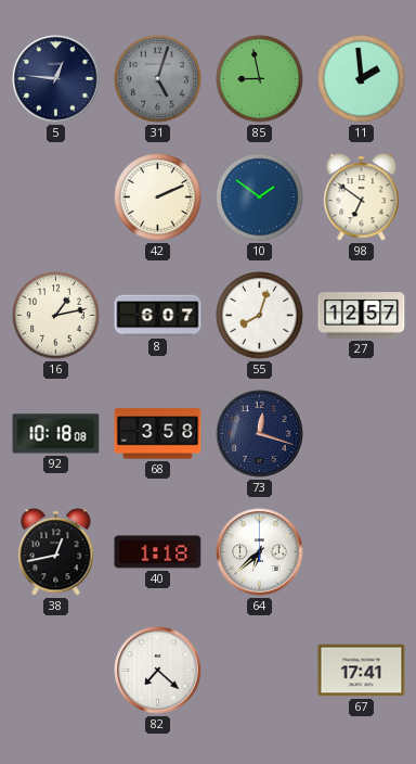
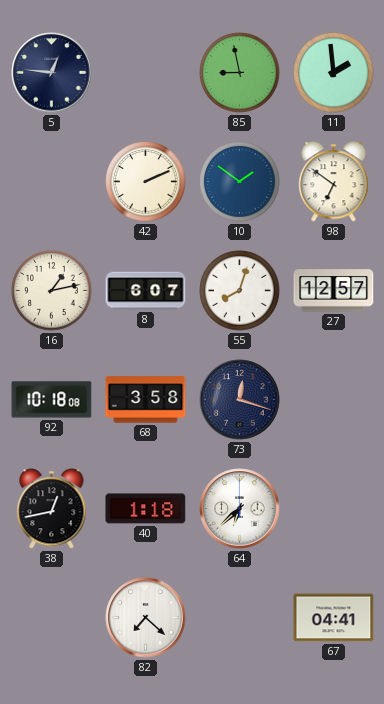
31: 5:03 -> none (158, 79)
67: 17:41 -> 04:41 (334, 618)
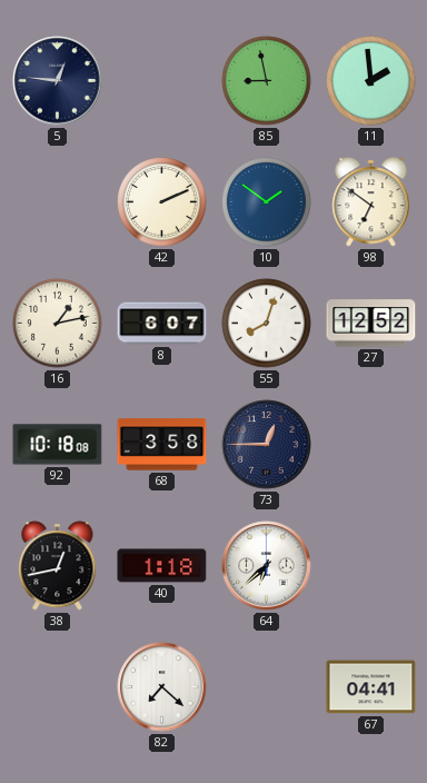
27: 12:57 -> 12:52 (371, 324)
73: 12:18 -> 12:45 (267, 445)
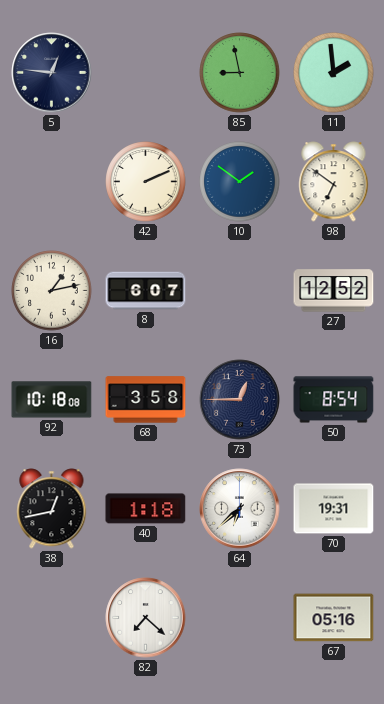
55: 8:03 -> none (267, 324)
50: none -> 8:54 (334, 400)
70: none -> 19:31 (334, 509)
67: 04:41 -> 05:16 (334, 618)
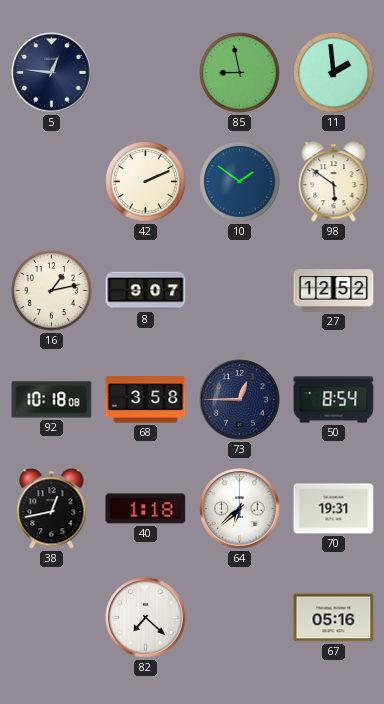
98: 6:51 -> 5:51 (334, 182)
8: 6:07 -> 9:07 (146, 291)
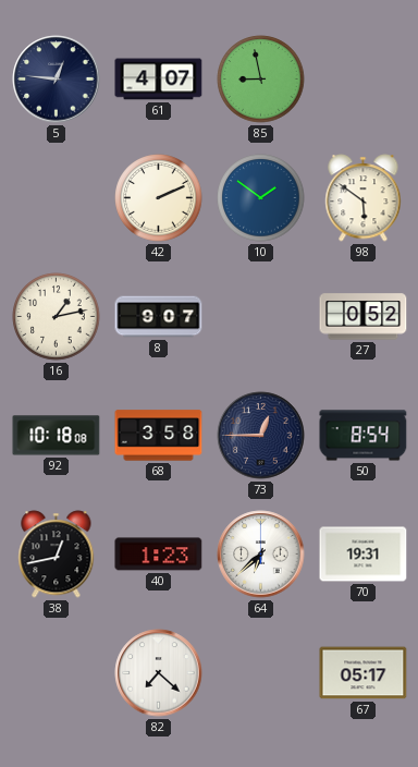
61: none -> 4:07 (159, 80)
11: 1:59 -> none (334, 73)
27: 12:52 -> 0:52 (364, 317)
40: 1:18 -> 1:23 (159, 555)
67: 05:16 -> 05:17 (364, 673)
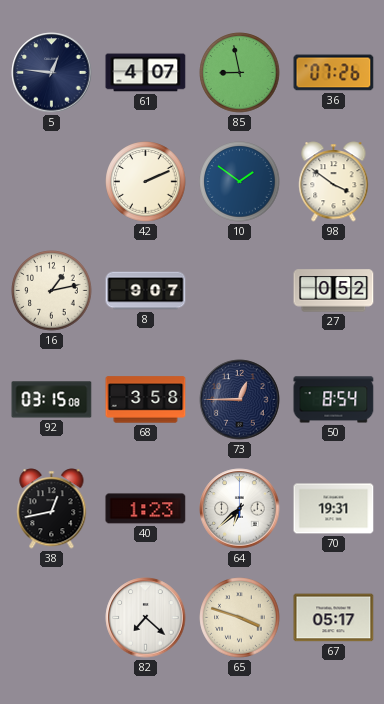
36: none -> 07:26 (334, 73)
98: 5:51 -> 3:51 (334, 182)
92: 10:18 -> 03:15 (52, 400)
65: none -> 3:48 (240, 618)
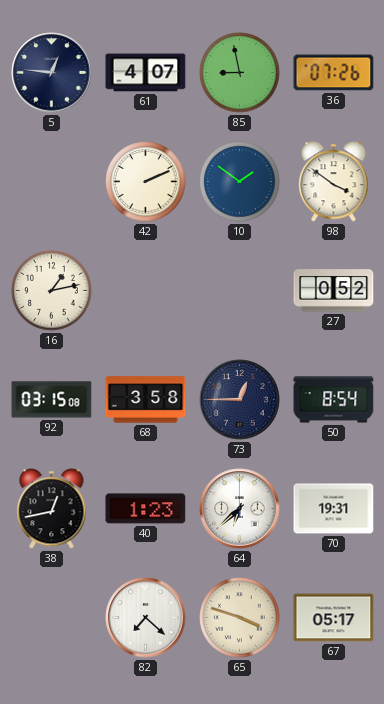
8: 9:07 -> none (146, 291)
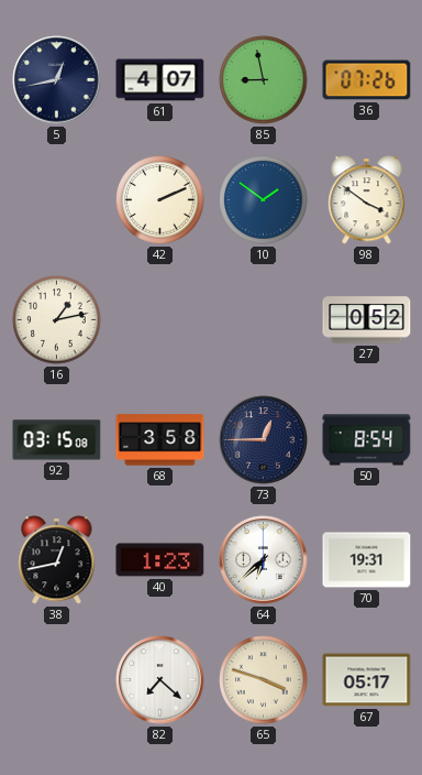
5: 12:46 -> 12:43 (57, 80)
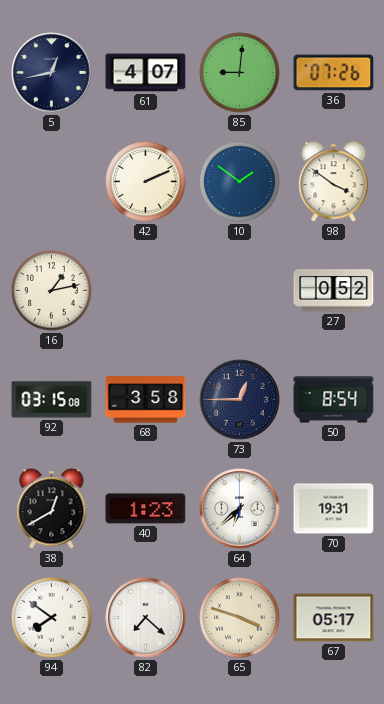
85: 8:58 -> 9:01 (240, 73)
38: 12:43 -> 12:40 (52, 509)
94: none -> 7:51 (52, 618)
